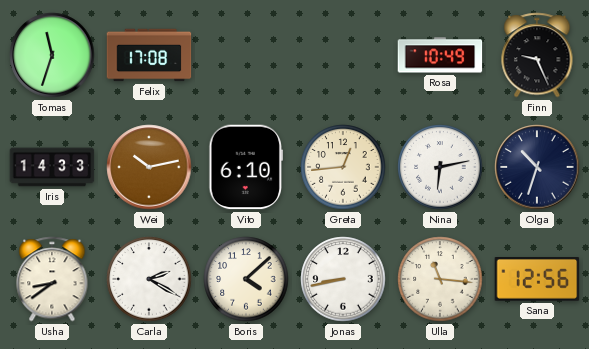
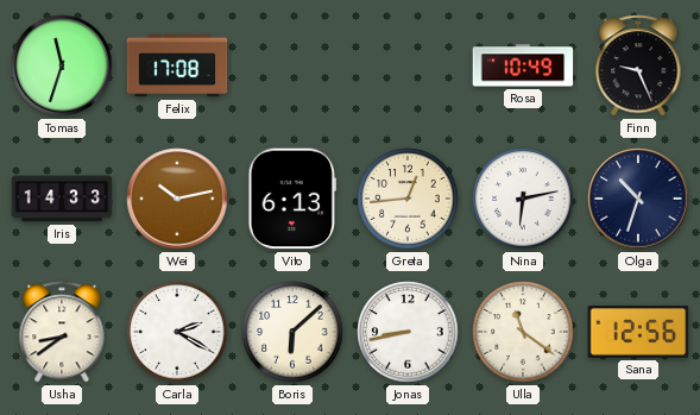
Vito: 6:10 -> 6:13 (291, 199)
Boris: 4:08 -> 6:08 (292, 332)
Ulla: 11:16 -> 11:21 (523, 332)
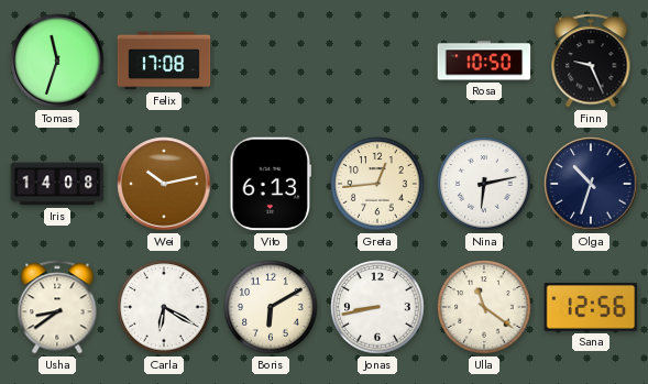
Rosa: 10:49 -> 10:50 (484, 61)
Iris: 14:33 -> 14:08 (57, 184)
Carla: 2:20 -> 6:20 (164, 307)
Boris: 6:08 -> 6:10 (271, 307)
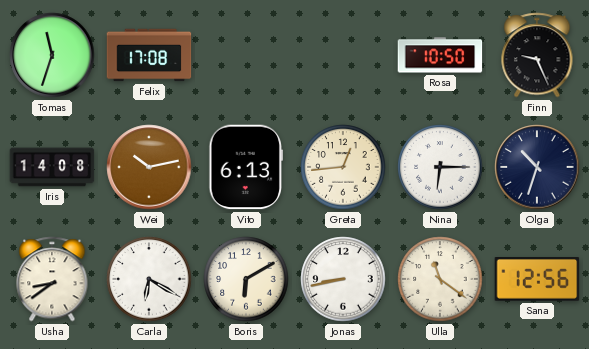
Nina: 6:13 -> 6:15 (440, 167)
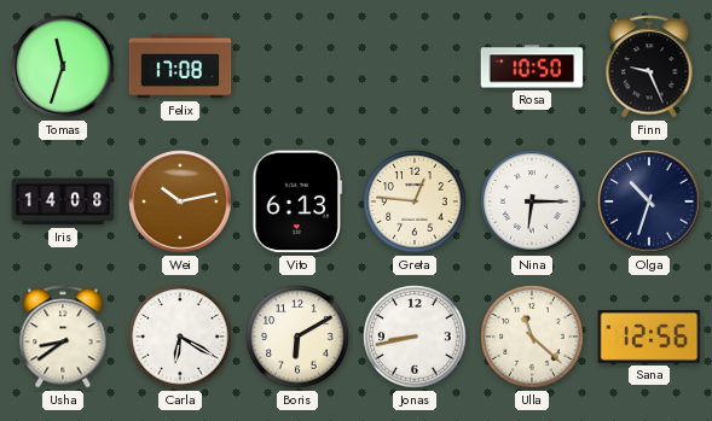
Greta: 12:44 -> 12:46 (415, 201)
Ulla: 11:21 -> 11:22 (532, 337)
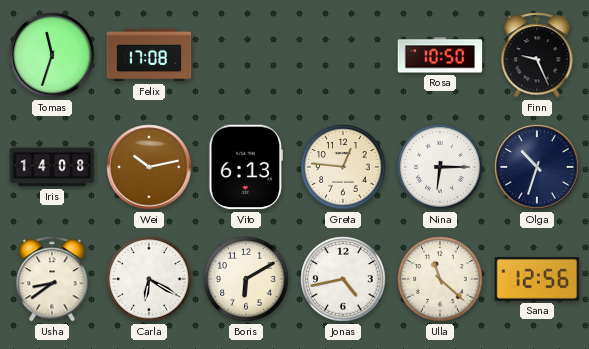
Jonas: 8:43 -> 4:43 (343, 279)
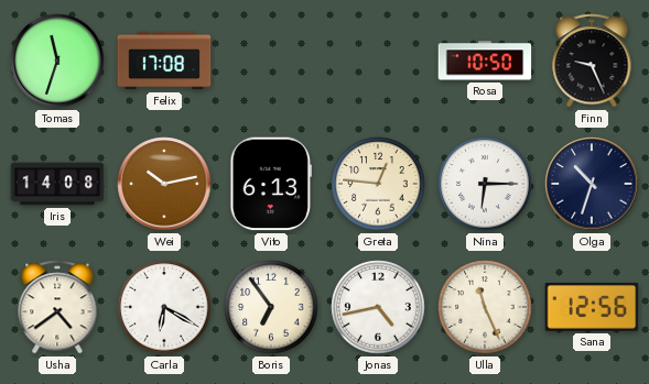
Usha: 8:39 -> 4:39 (57, 307)
Boris: 6:10 -> 6:54 (271, 307)
Ulla: 11:22 -> 11:26 (485, 307)
